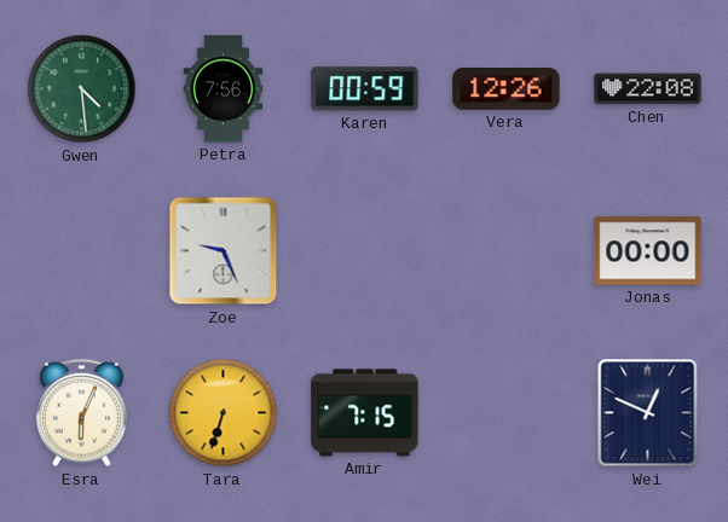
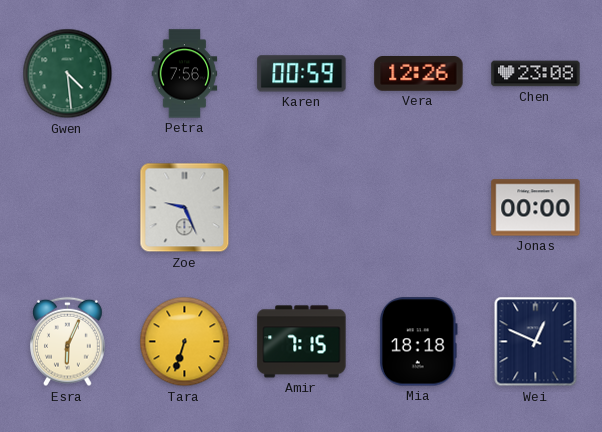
Chen: 22:08 -> 23:08 (536, 74)
Mia: none -> 18:18 (418, 342)
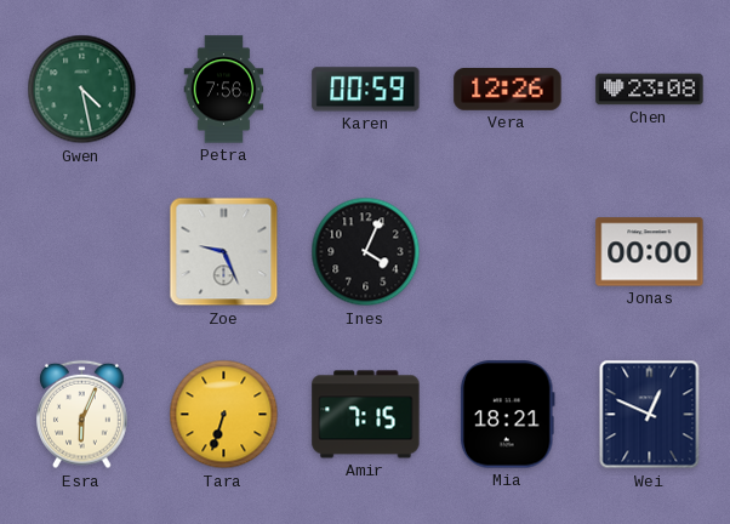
Gwen: 4:29 -> 4:28 (82, 90)
Ines: none -> 4:04 (366, 252)
Mia: 18:18 -> 18:21 (507, 415)
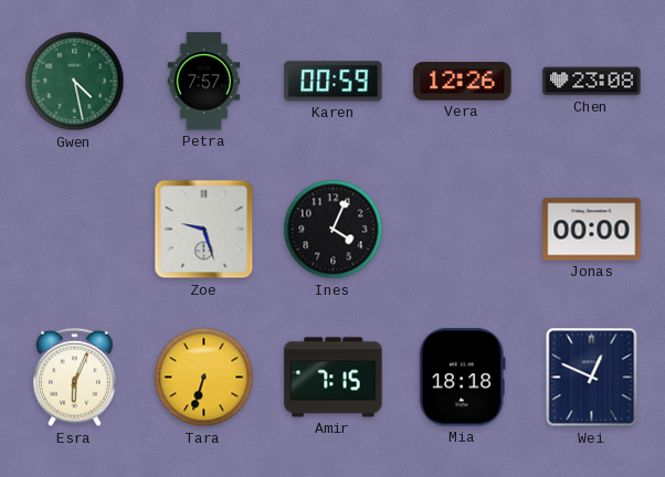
Petra: 7:56 -> 7:57 (204, 82)
Zoe: 9:26 -> 9:27 (204, 230)
Mia: 18:21 -> 18:18 (462, 378)
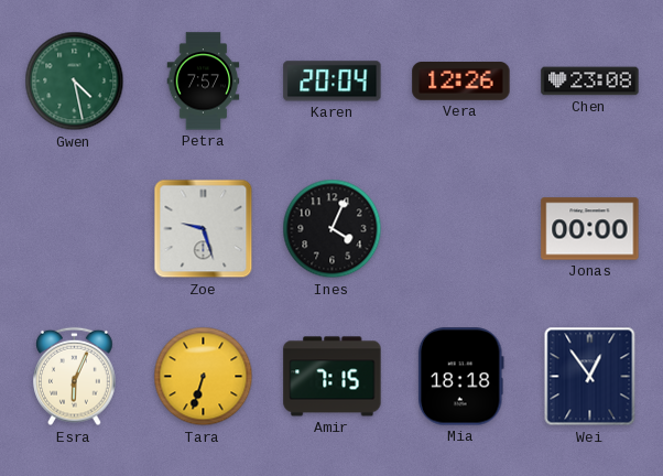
Karen: 00:59 -> 20:04 (333, 82)
Wei: 12:49 -> 12:54 (590, 377)
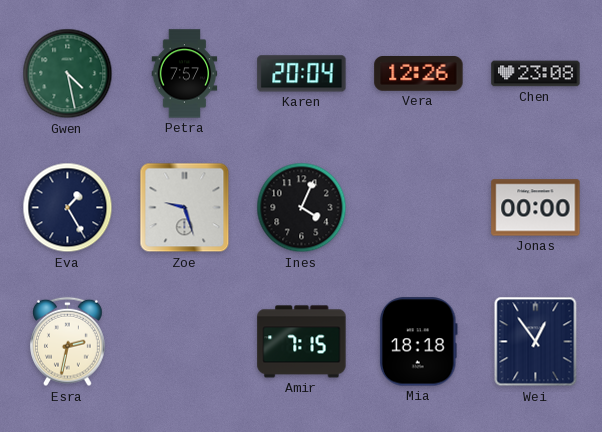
Eva: none -> 1:25 (68, 208)
Esra: 6:04 -> 2:32 (68, 342)
Tara: 6:33 -> none (204, 377)
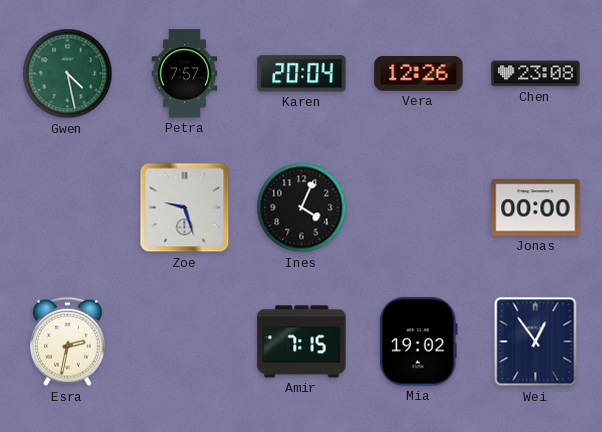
Eva: 1:25 -> none (68, 208)
Mia: 18:18 -> 19:02 (418, 342)
